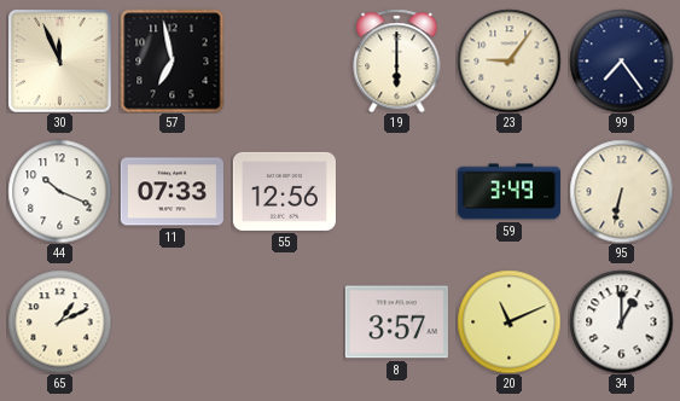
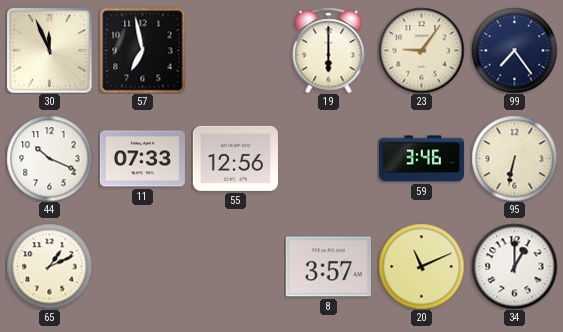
59: 3:49 -> 3:46 (421, 159)
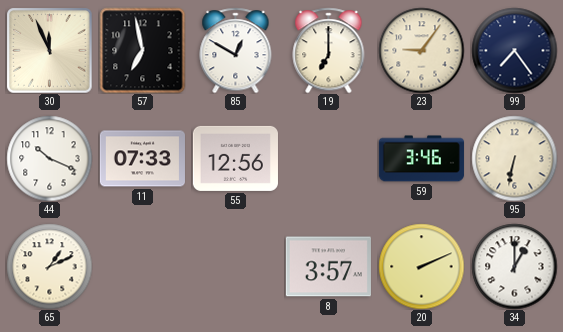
85: none -> 12:50 (236, 50)
19: 6:00 -> 7:00 (329, 50)
20: 11:11 -> 2:11 (421, 266)
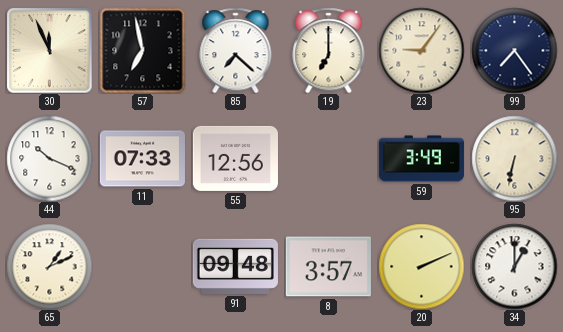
85: 12:50 -> 7:22 (236, 50)
59: 3:46 -> 3:49 (421, 159)
91: none -> 09:48 (235, 266)
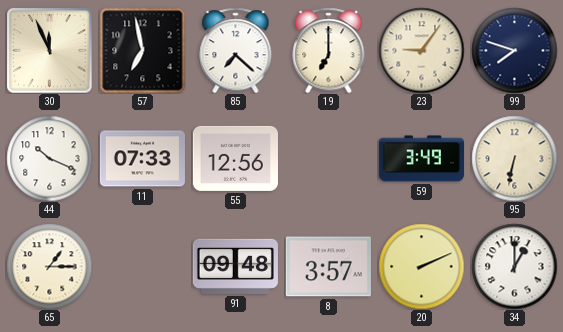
99: 7:24 -> 7:48 (514, 50)
65: 1:11 -> 1:15 (49, 266)
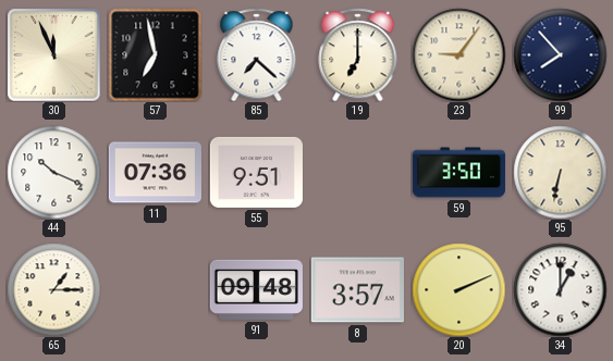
99: 7:48 -> 7:53 (560, 54)
11: 07:33 -> 07:36 (155, 173)
55: 12:56 -> 9:51 (256, 172)
59: 3:49 -> 3:50 (458, 173)
